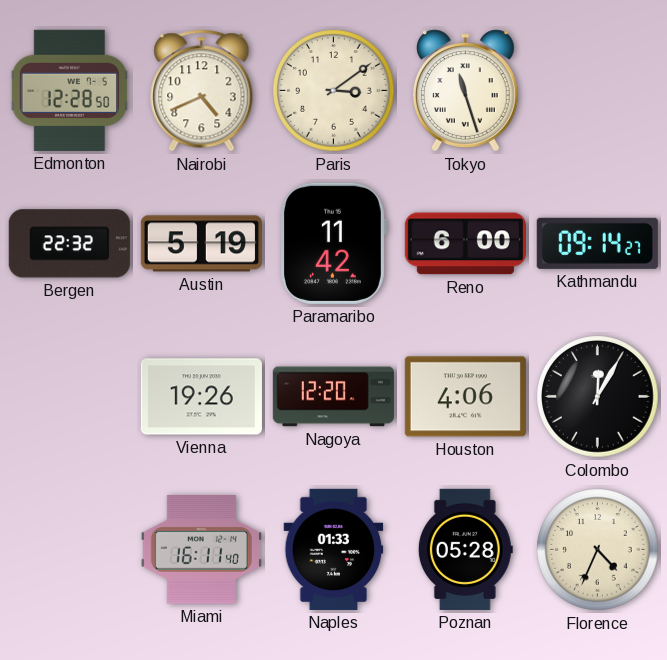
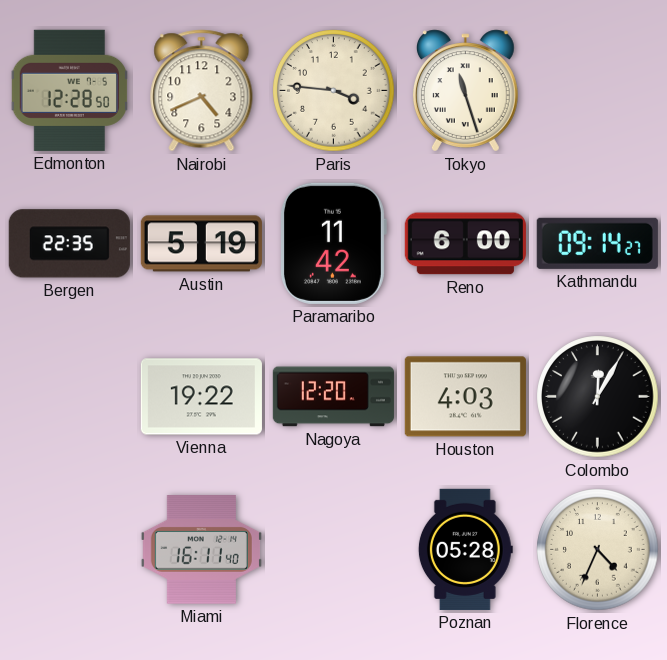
Paris: 3:09 -> 3:46 (334, 91)
Bergen: 22:32 -> 22:35 (69, 244)
Vienna: 19:26 -> 19:22 (201, 397)
Houston: 4:06 -> 4:03 (465, 397)
Naples: 01:33 -> none (334, 549)
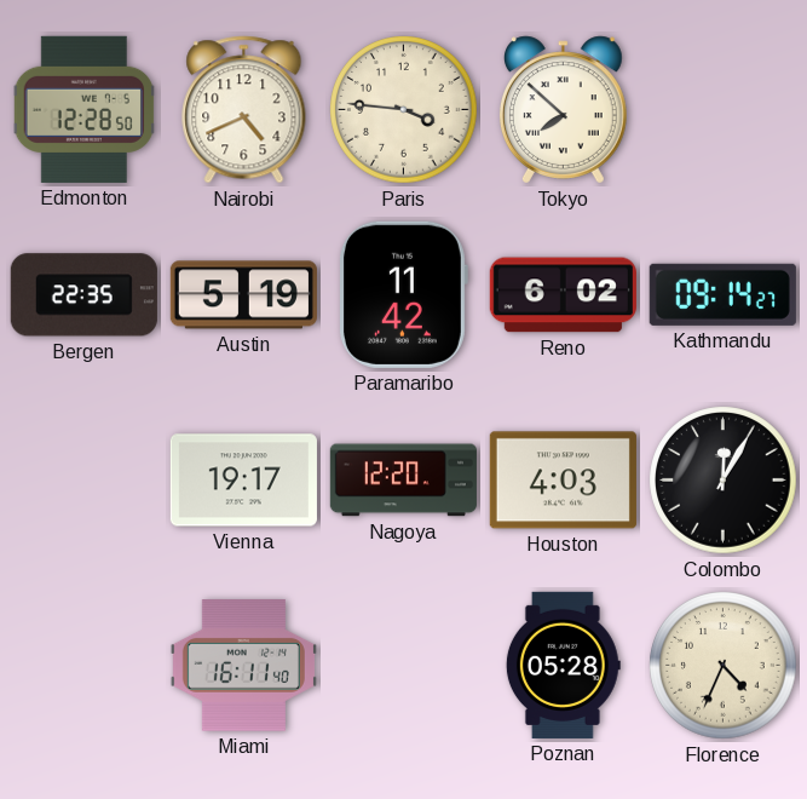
Tokyo: 11:27 -> 7:52 (563, 110)
Reno: 6:00 -> 6:02 (563, 295)
Vienna: 19:22 -> 19:17 (243, 481)
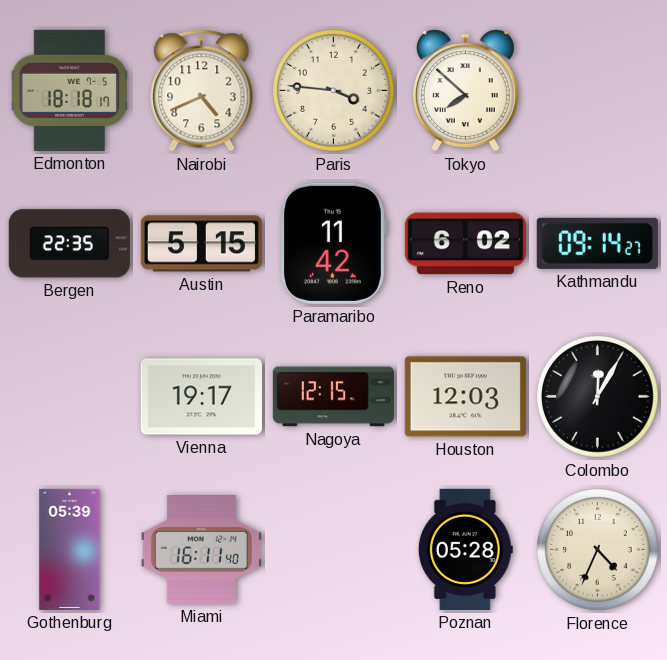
Edmonton: 12:28 -> 18:18 (69, 90)
Austin: 5:19 -> 5:15 (201, 244)
Nagoya: 12:20 -> 12:15 (333, 397)
Houston: 4:03 -> 12:03 (465, 397)
Gothenburg: none -> 05:39 (70, 549)
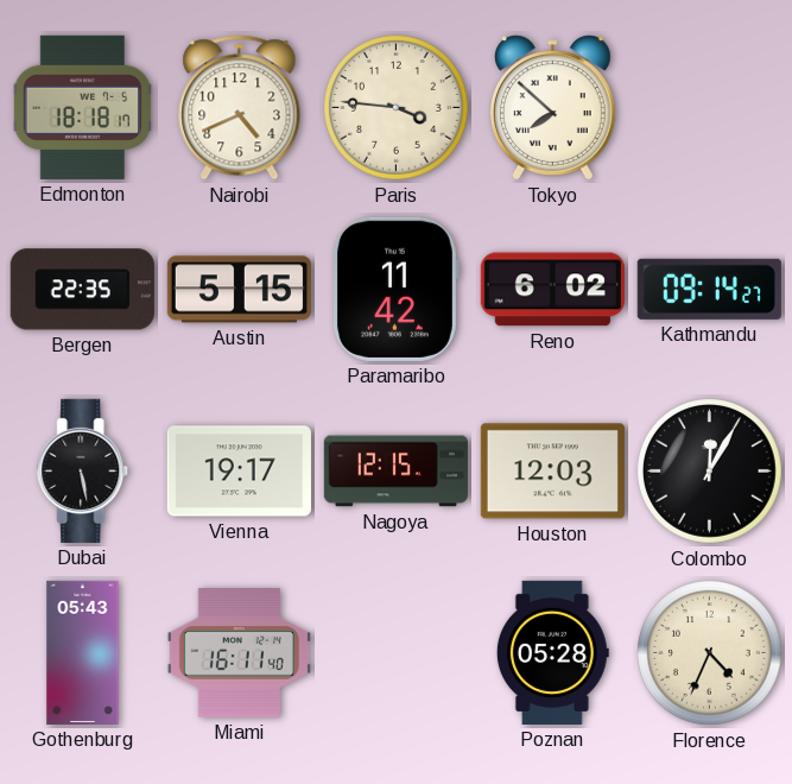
Dubai: none -> 5:28 (83, 470)
Gothenburg: 05:39 -> 05:43 (83, 652)
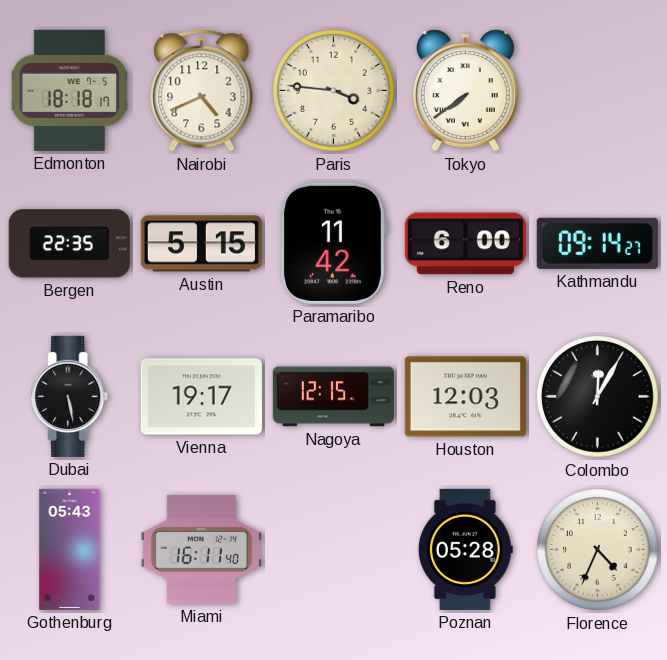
Tokyo: 7:52 -> 7:39 (465, 91)
Reno: 6:02 -> 6:00 (465, 244)
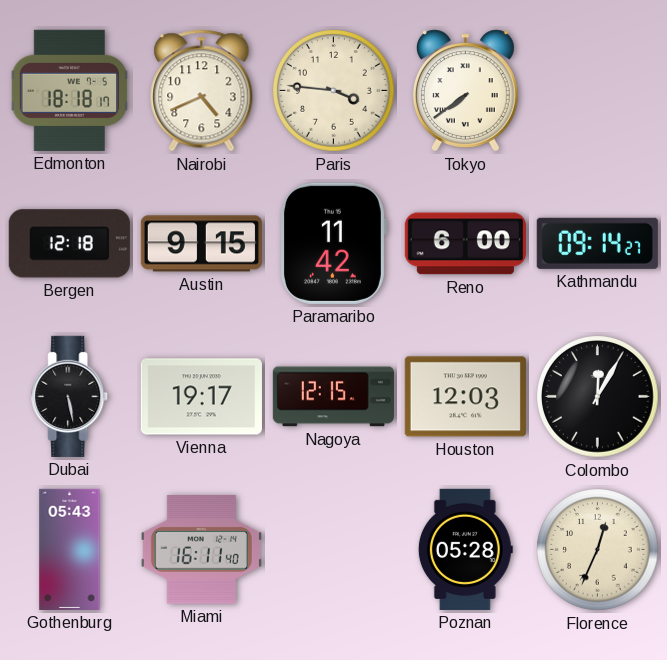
Bergen: 22:35 -> 12:18 (69, 244)
Austin: 5:15 -> 9:15 (201, 244)
Florence: 4:34 -> 12:34 (598, 550)
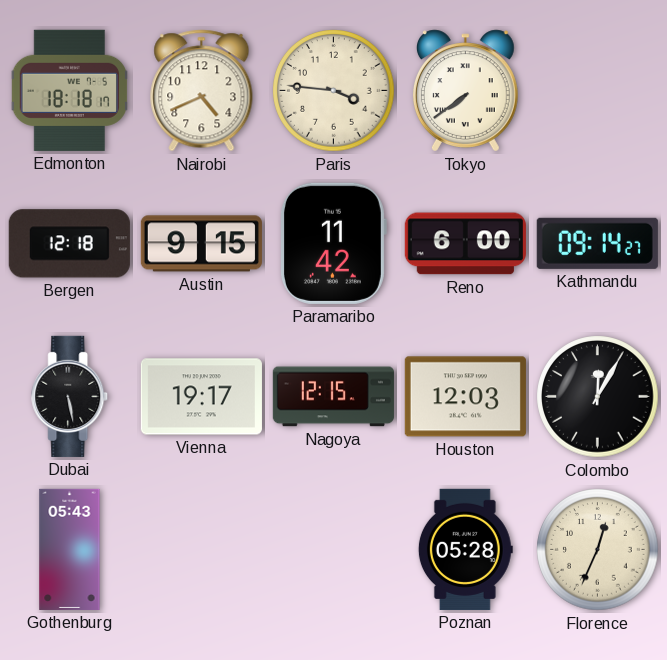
Miami: 16:11 -> none (201, 550)
